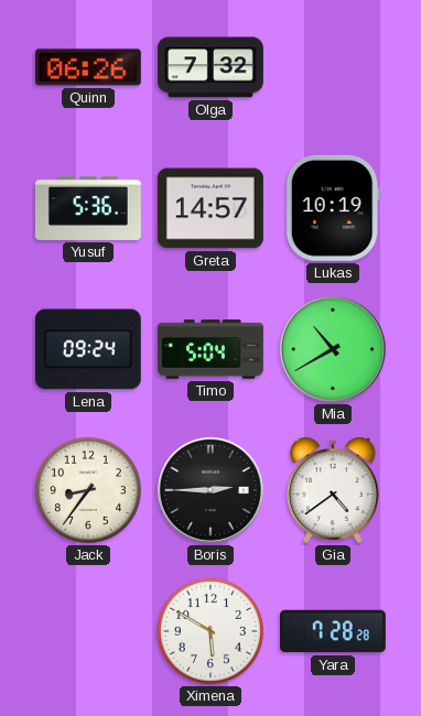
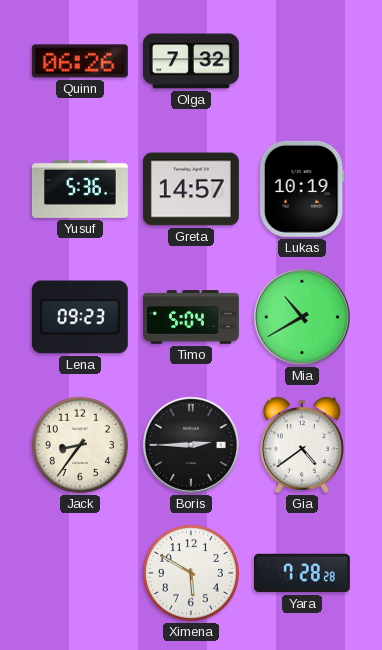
Lena: 09:24 -> 09:23 (80, 317)
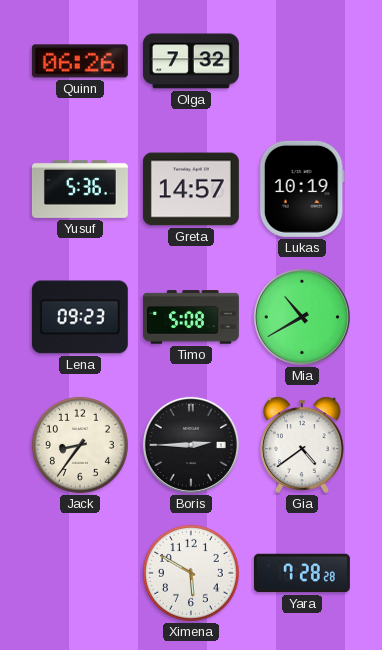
Timo: 5:04 -> 5:08 (191, 317)
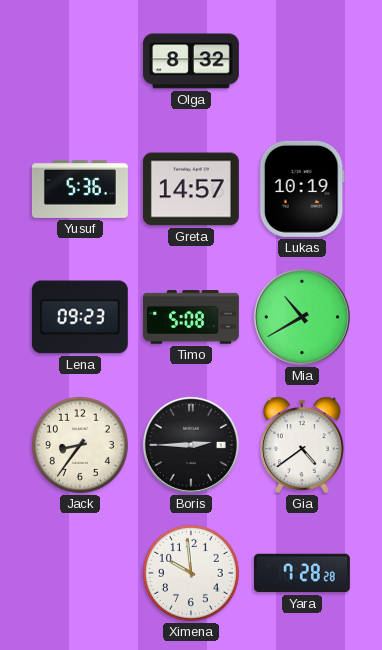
Quinn: 06:26 -> none (80, 61)
Olga: 7:32 -> 8:32 (191, 61)
Ximena: 5:50 -> 9:59 (191, 573)
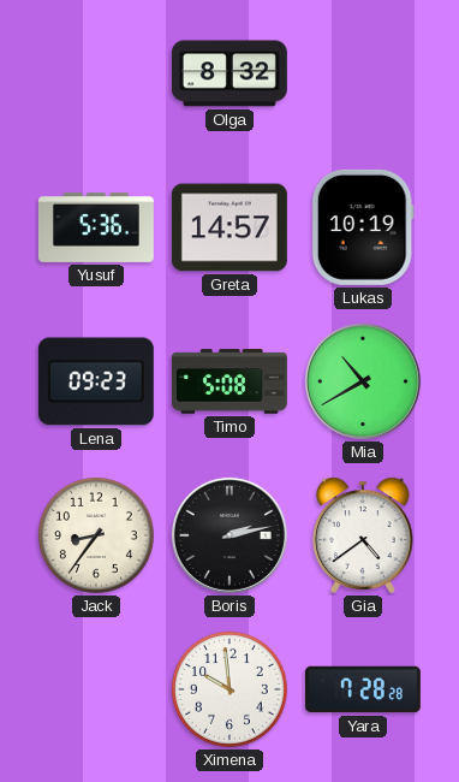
Boris: 2:45 -> 2:13 (229, 535)
